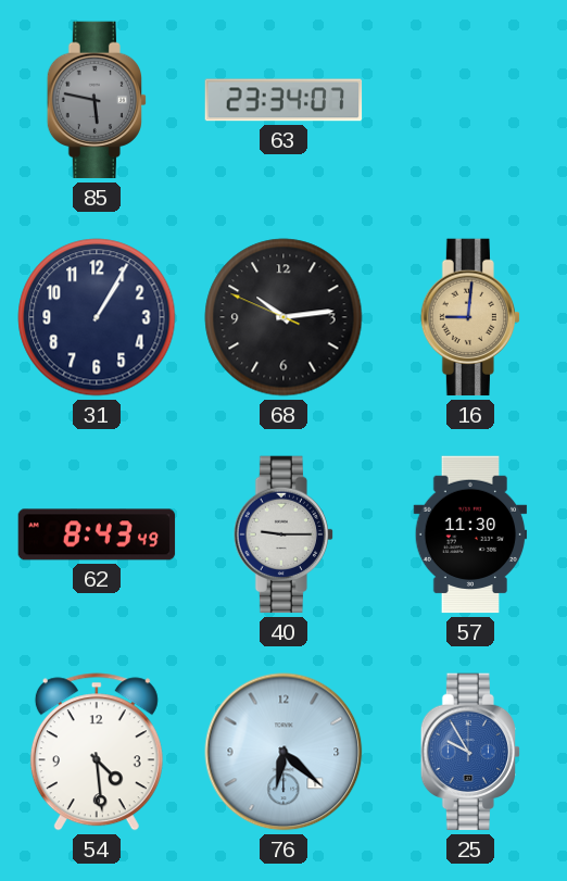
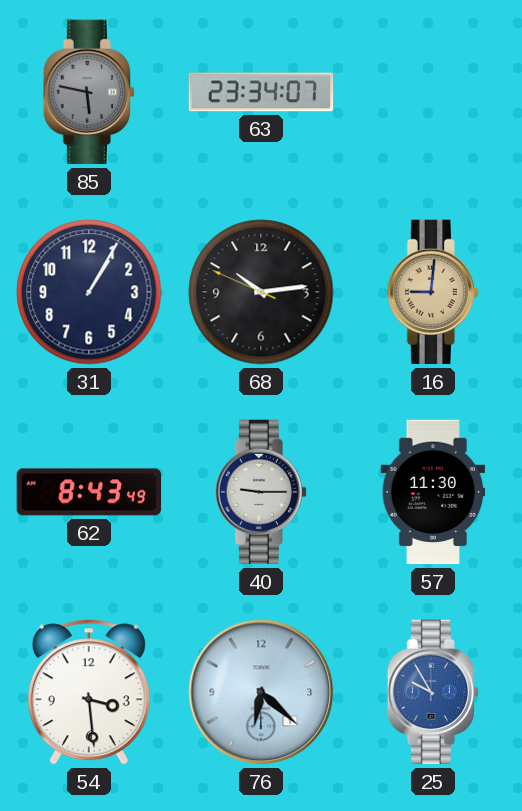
54: 4:29 -> 3:29 (89, 692)
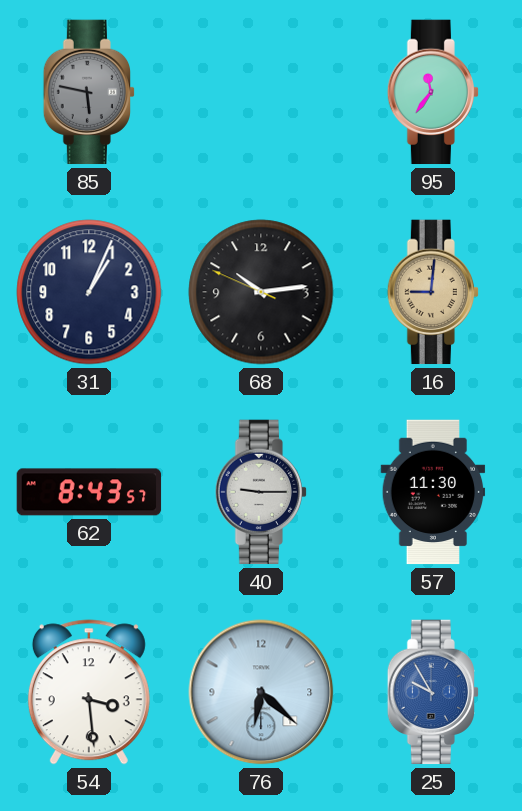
63: 23:34 -> none (261, 92)
95: none -> 11:36 (432, 92)
31: 1:05 -> 1:04 (89, 292)
62: 8:43:49 -> 8:43:57 (89, 492)
